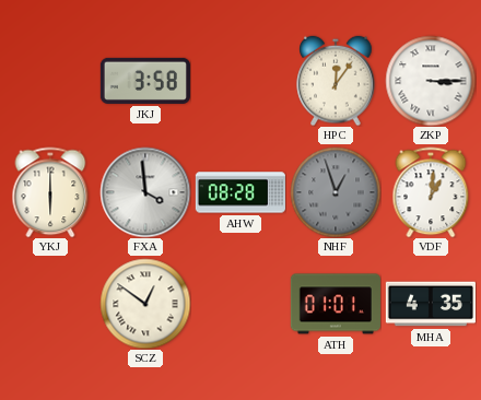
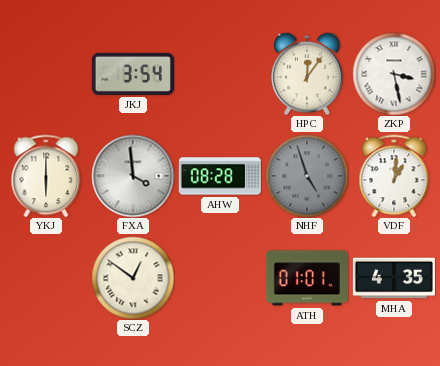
JKJ: 3:58 -> 3:54 (133, 74)
ZKP: 3:15 -> 3:28 (394, 74)
NHF: 12:57 -> 4:57 (307, 176)
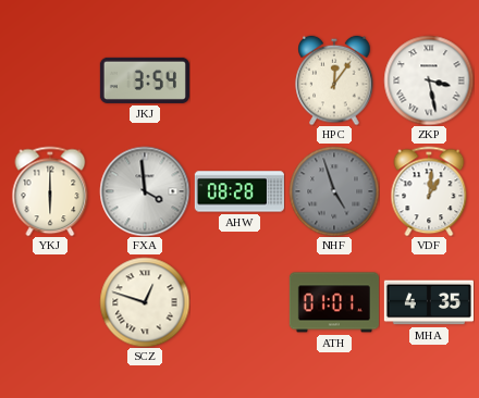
SCZ: 12:51 -> 12:48 (145, 302)
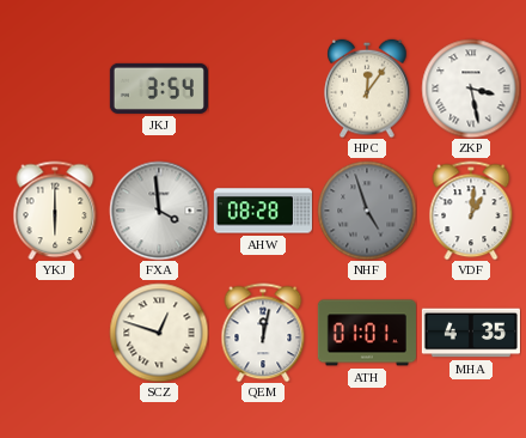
QEM: none -> 12:02 (263, 333)
